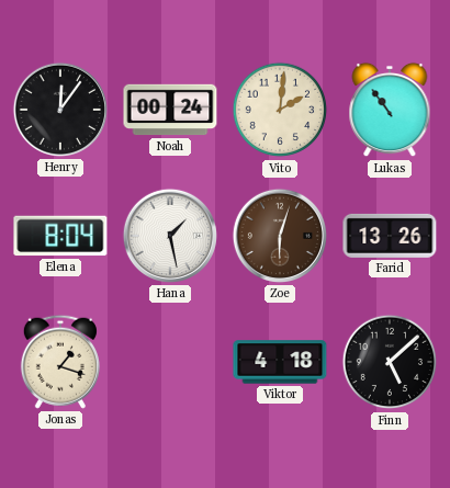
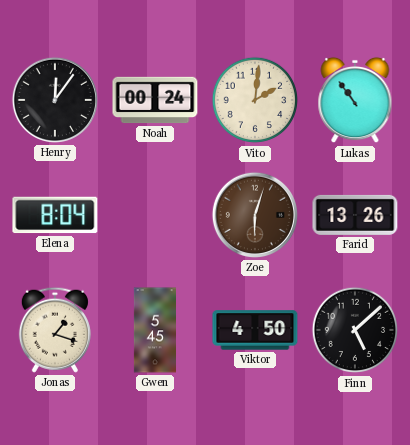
Hana: 1:28 -> none (170, 236)
Gwen: none -> 5:45 (154, 330)
Viktor: 4:18 -> 4:50 (255, 330)
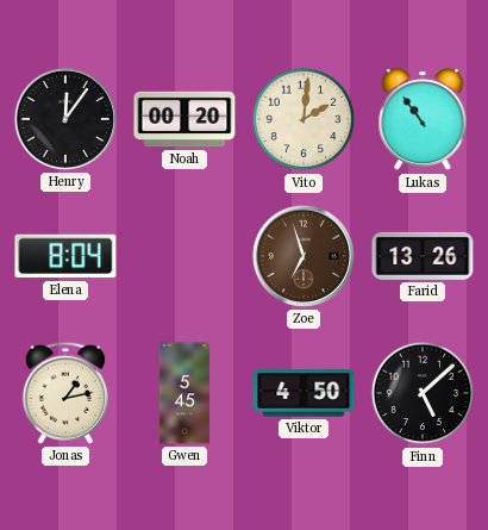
Noah: 00:24 -> 00:20 (184, 119)
Zoe: 6:03 -> 6:57 (304, 256)
Jonas: 1:18 -> 1:13 (65, 393)
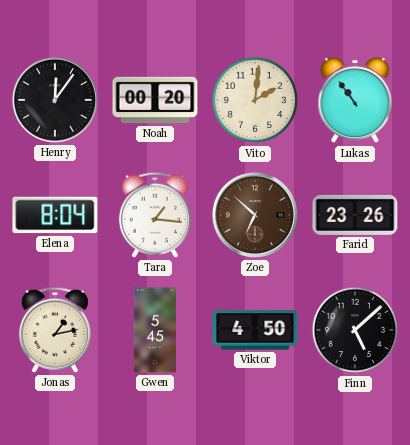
Tara: none -> 1:16 (155, 215)
Zoe: 6:57 -> 6:52 (255, 215)
Farid: 13:26 -> 23:26 (355, 215)
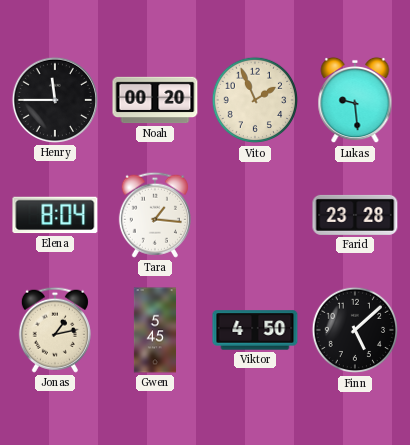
Henry: 12:06 -> 11:45 (55, 100)
Vito: 2:01 -> 1:56 (255, 100)
Lukas: 10:54 -> 9:29 (355, 100)
Zoe: 6:52 -> none (255, 215)
Farid: 23:26 -> 23:28 (355, 215)
